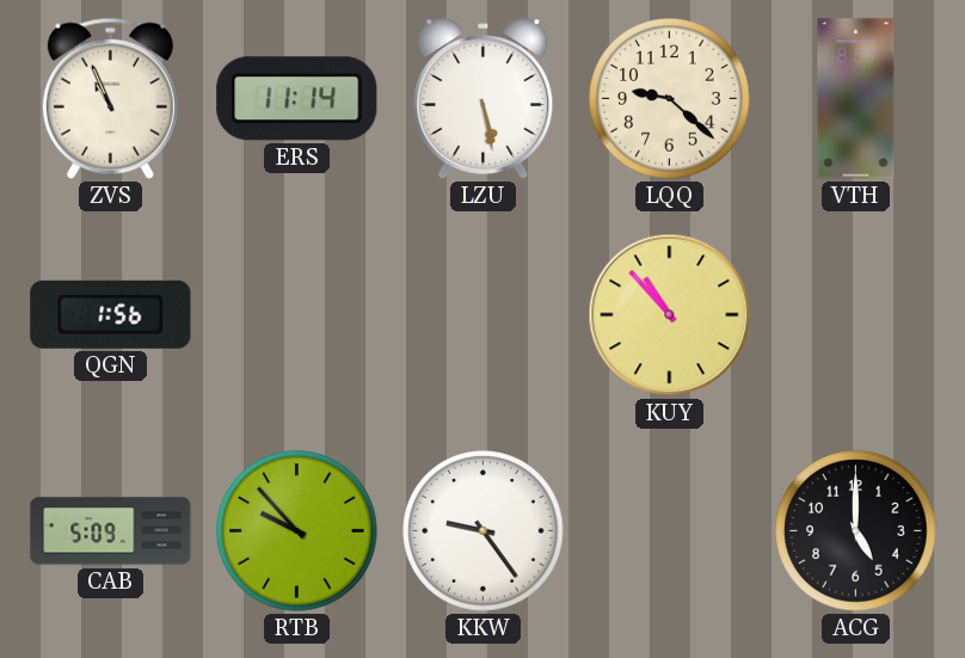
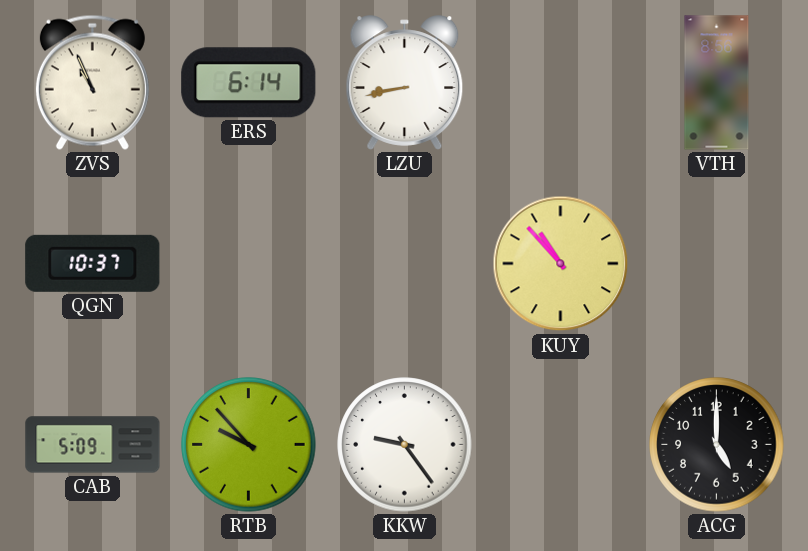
ERS: 11:14 -> 6:14 (249, 83)
LZU: 5:28 -> 8:43 (405, 83)
LQQ: 9:22 -> none (670, 99)
QGN: 1:56 -> 10:37 (93, 263)
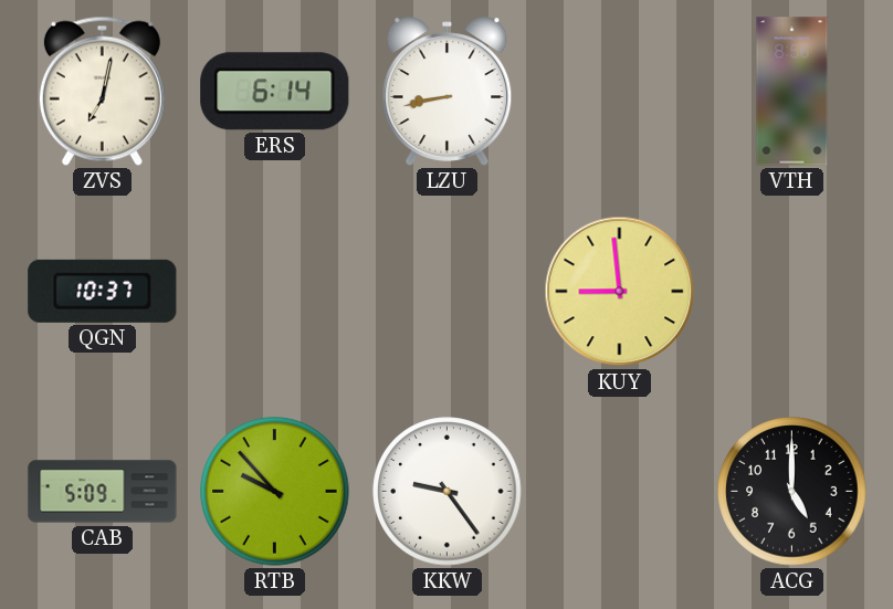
ZVS: 10:56 -> 7:02 (102, 91)
KUY: 10:53 -> 8:59 (620, 292)
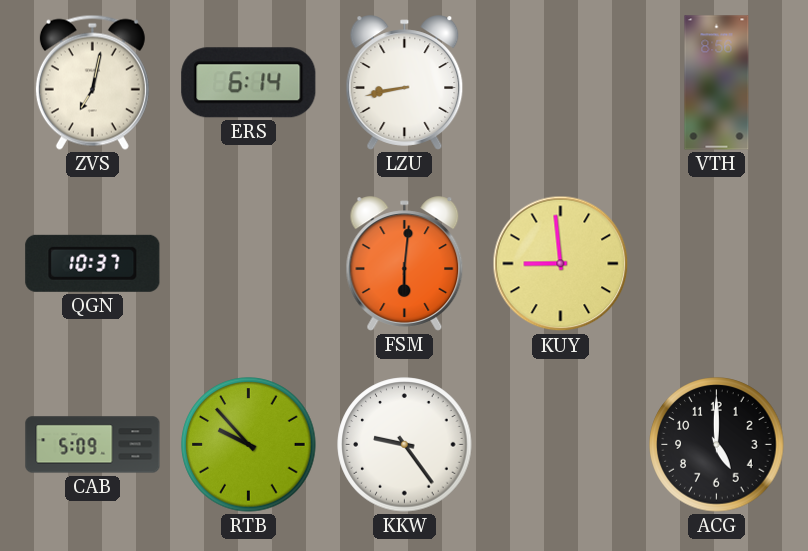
FSM: none -> 6:01 (405, 264)
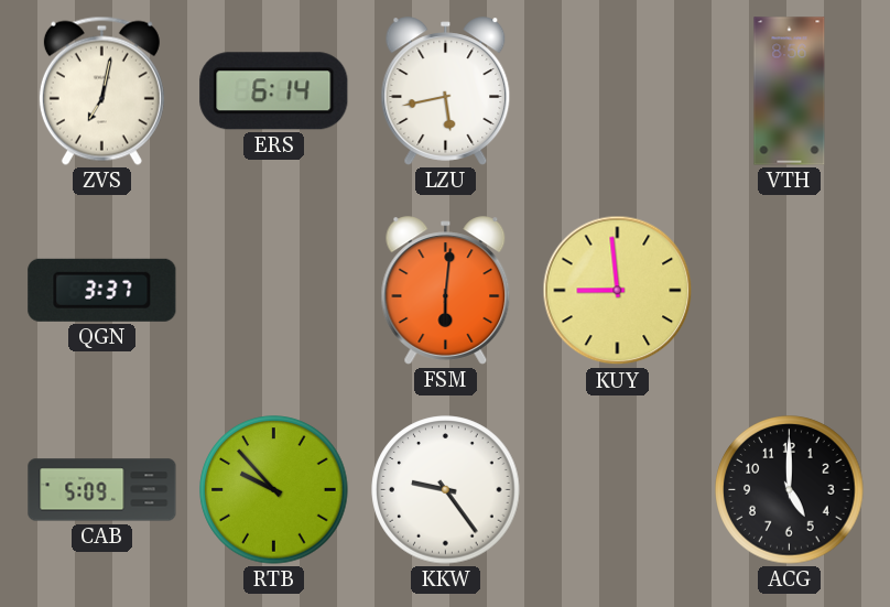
LZU: 8:43 -> 5:43 (446, 91)
QGN: 10:37 -> 3:37 (102, 290)
